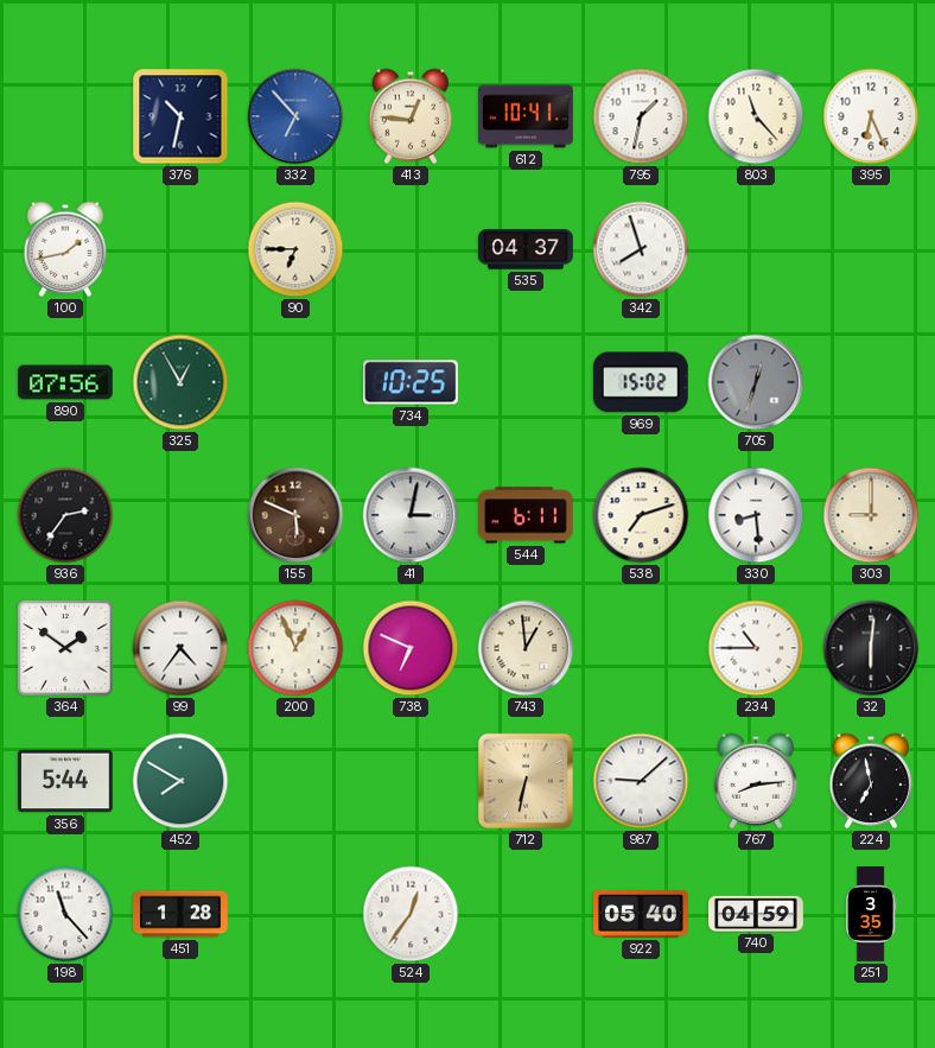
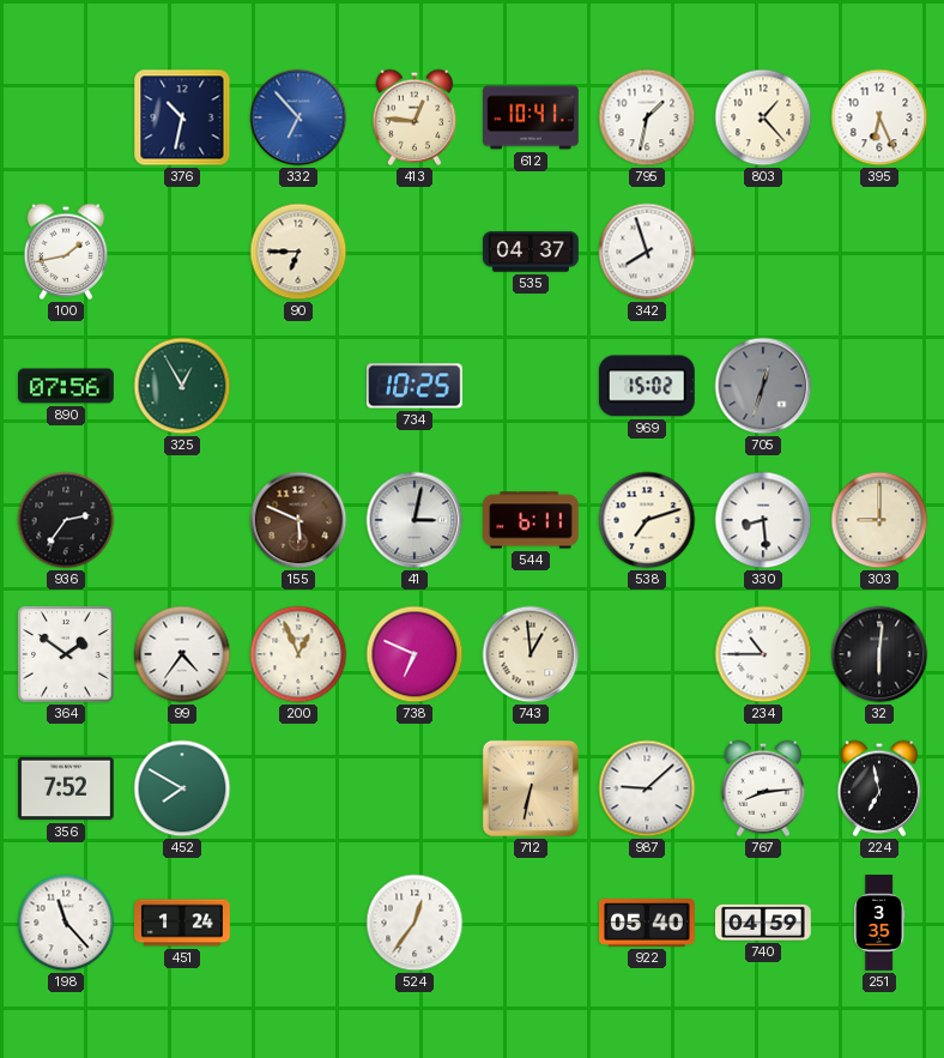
803: 11:23 -> 1:23 (763, 117)
356: 5:44 -> 7:52 (67, 788)
451: 1:28 -> 1:24 (183, 923)
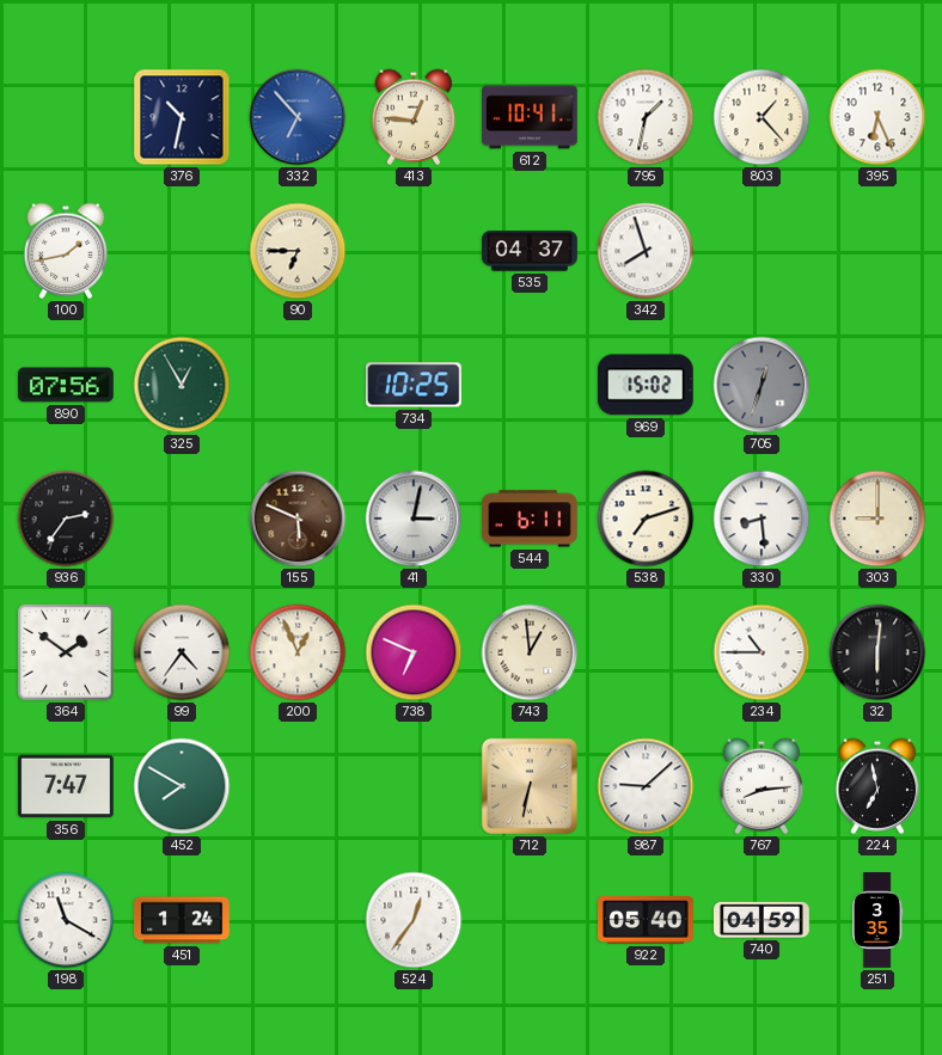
356: 7:52 -> 7:47 (67, 786)
198: 11:23 -> 11:20 (66, 920)
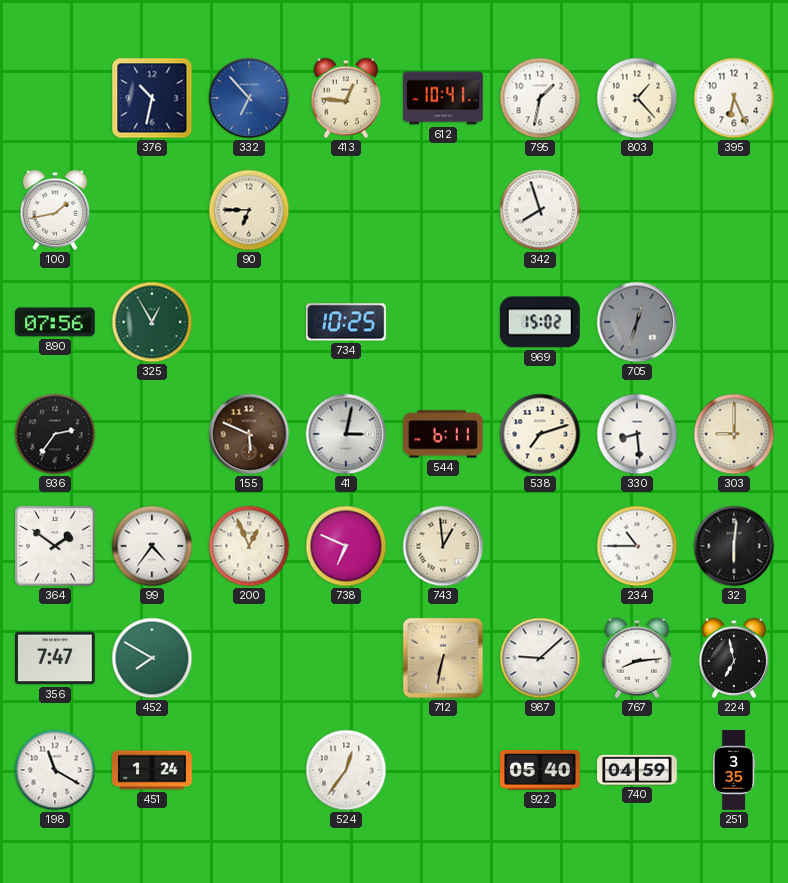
535: 04:37 -> none (530, 251)
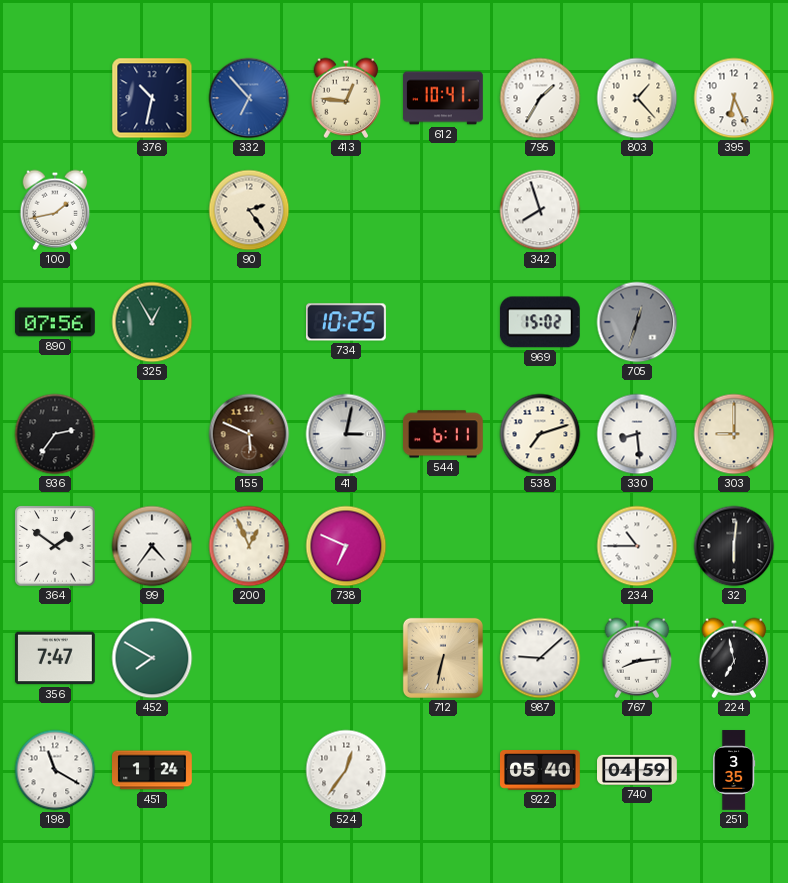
795: 1:32 -> 1:35 (540, 98)
90: 6:45 -> 2:24 (249, 210)
743: 12:59 -> none (443, 546)
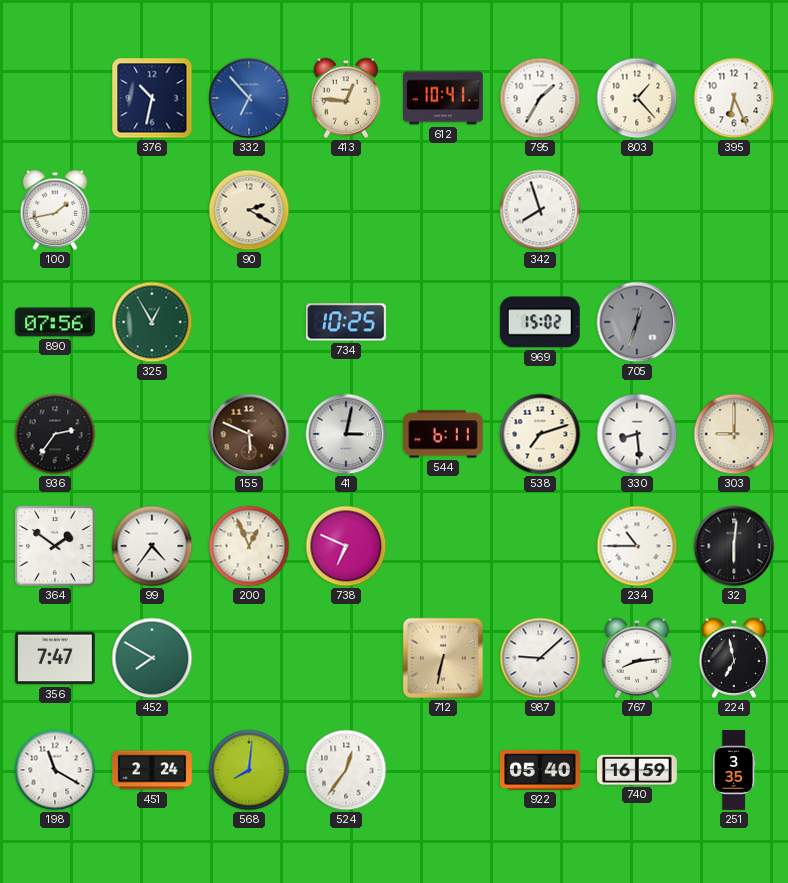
90: 2:24 -> 2:20 (249, 210)
451: 1:24 -> 2:24 (153, 770)
568: none -> 8:01 (249, 770)
740: 04:59 -> 16:59 (638, 770)
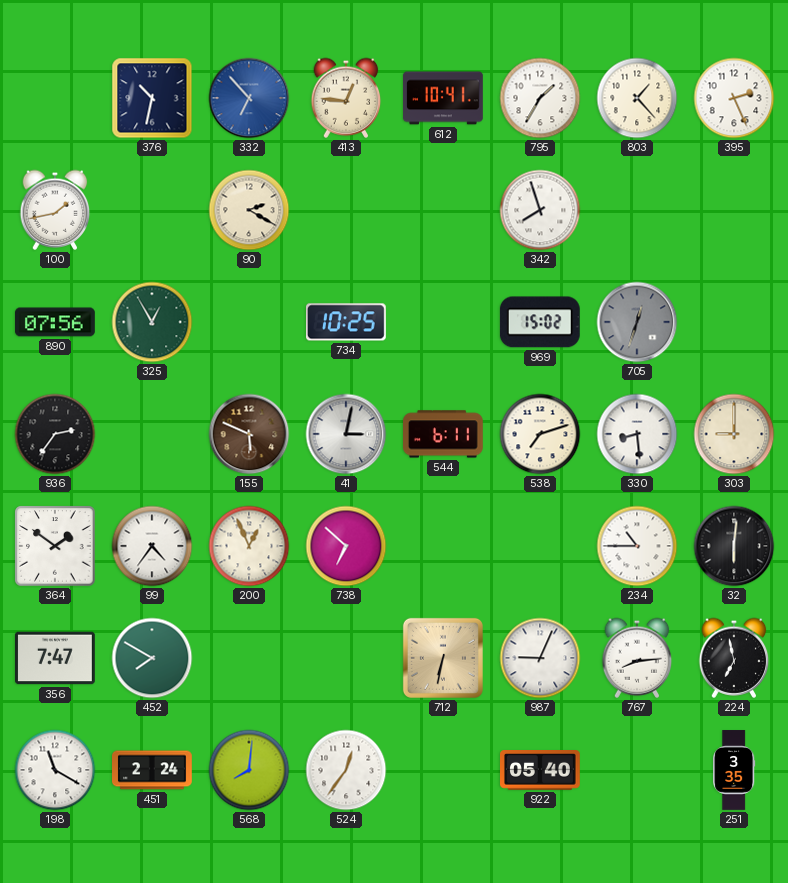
395: 6:26 -> 2:26 (734, 98)
738: 6:49 -> 6:52 (346, 546)
987: 9:08 -> 9:04 (540, 658)
740: 16:59 -> none (638, 770)
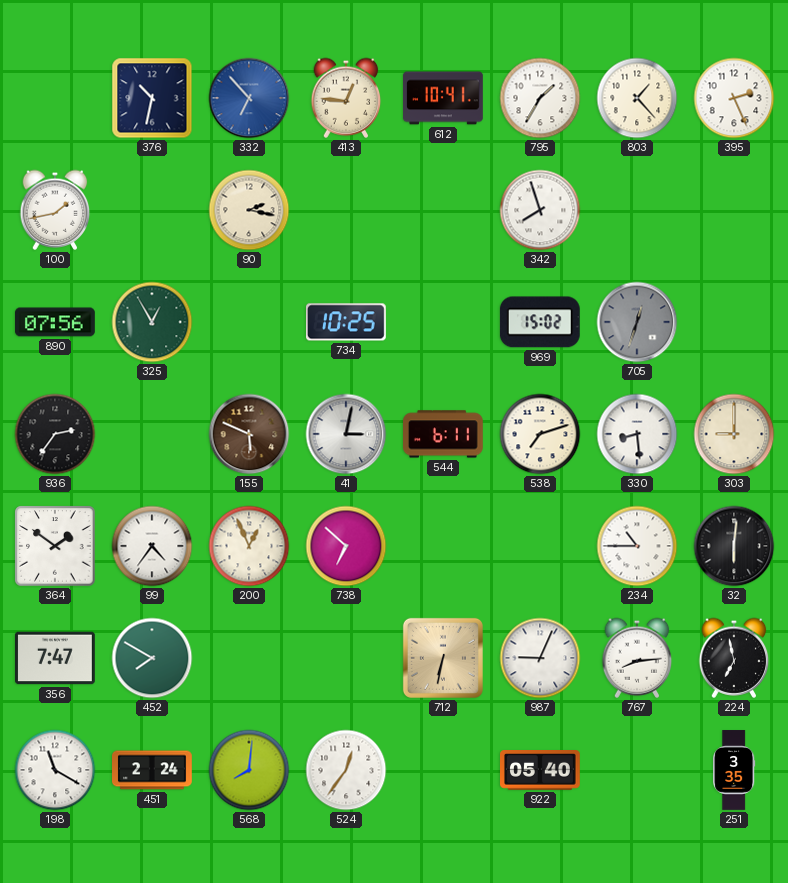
90: 2:20 -> 2:17 (249, 210)
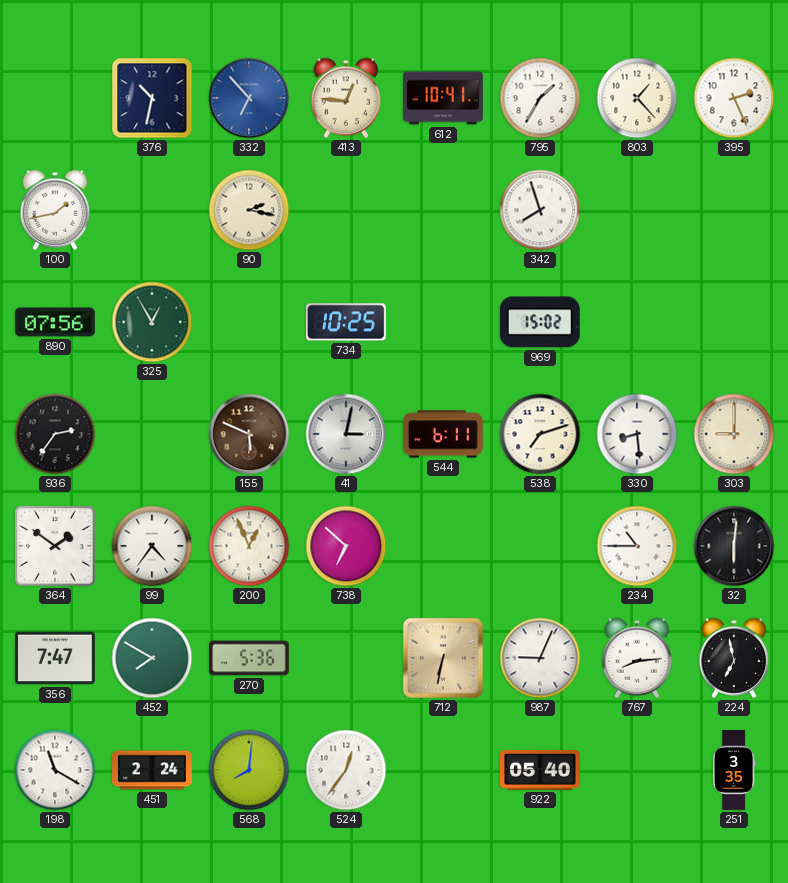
705: 12:33 -> none (637, 322)
270: none -> 5:36 (249, 658)
